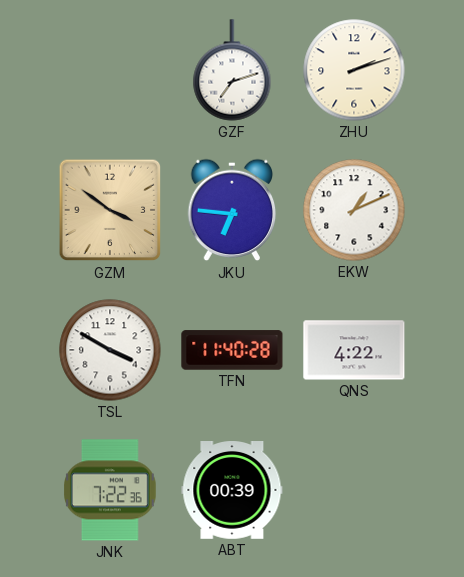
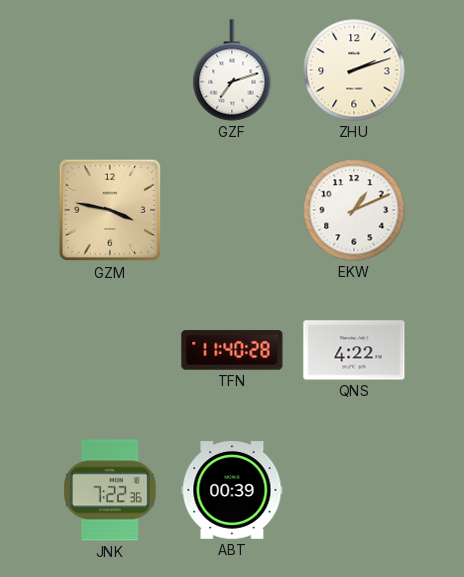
GZM: 3:51 -> 3:47 (110, 210)
JKU: 6:46 -> none (232, 210)
TSL: 3:50 -> none (110, 350)
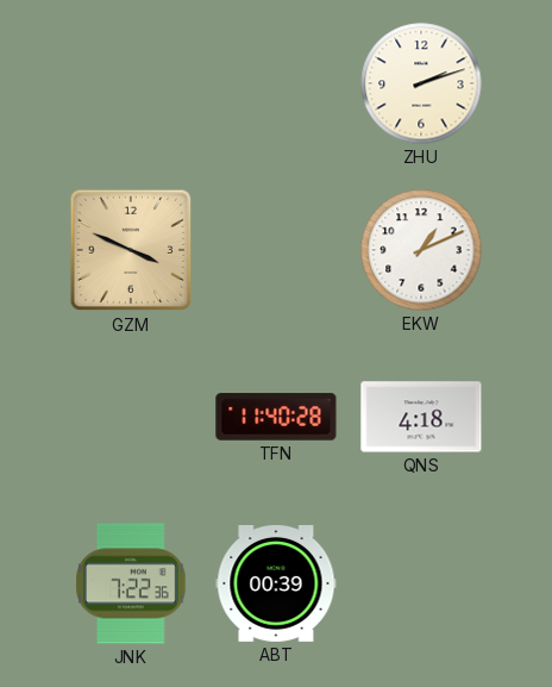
GZF: 7:12 -> none (232, 70)
GZM: 3:47 -> 3:49 (131, 250)
QNS: 4:22 -> 4:18 (421, 417)
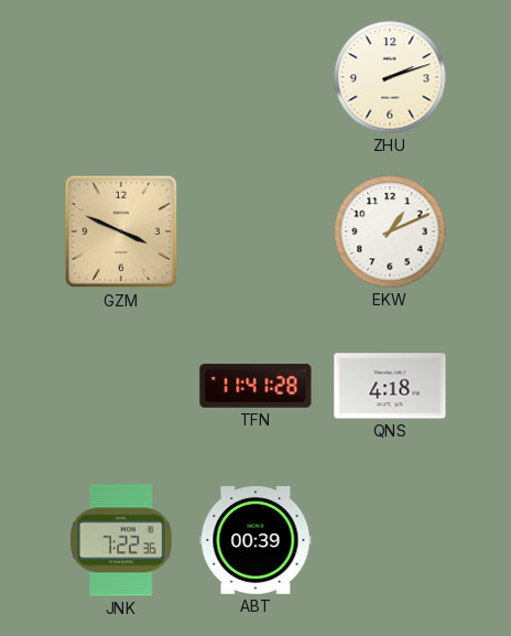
TFN: 11:40 -> 11:41 (255, 386)
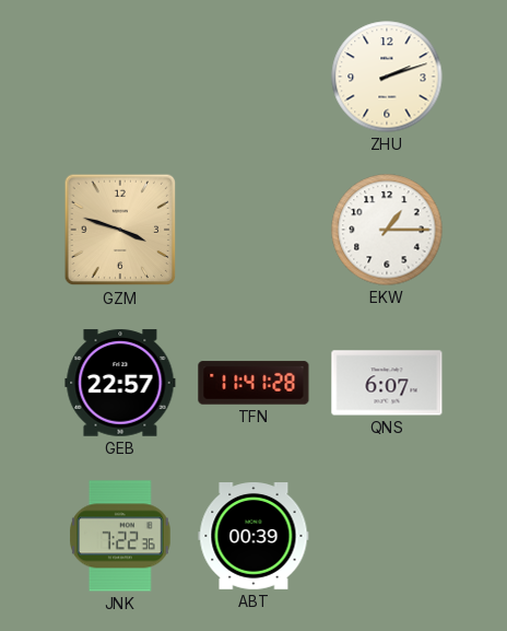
GZM: 3:49 -> 3:48 (120, 230)
EKW: 1:11 -> 1:15 (387, 230)
GEB: none -> 22:57 (120, 383)
QNS: 4:18 -> 6:07 (387, 383)
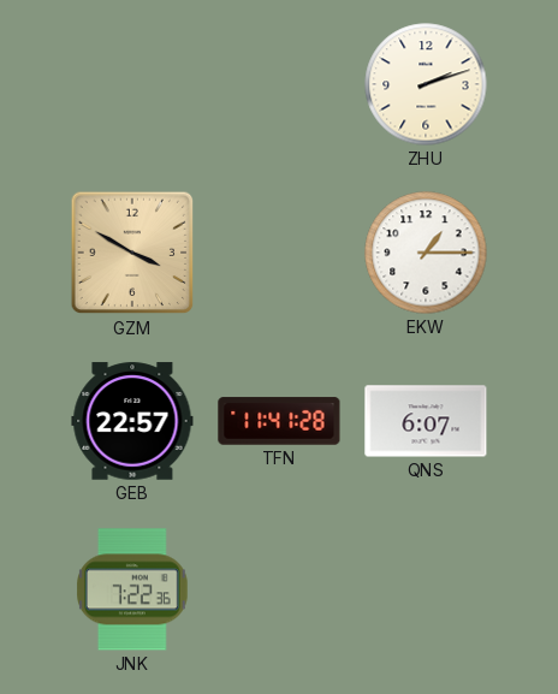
GZM: 3:48 -> 3:50 (132, 253)
ABT: 00:39 -> none (253, 537)
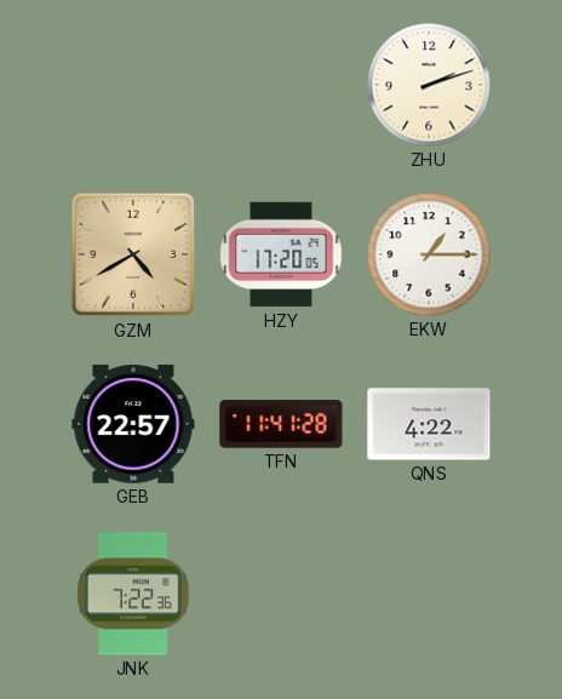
GZM: 3:50 -> 4:40 (133, 254)
HZY: none -> 17:20 (281, 254)
QNS: 6:07 -> 4:22 (429, 424)
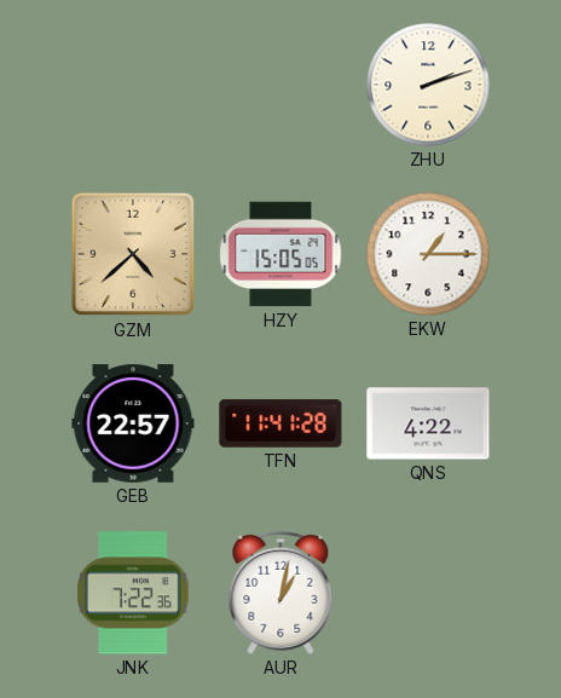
GZM: 4:40 -> 4:38 (133, 254)
HZY: 17:20 -> 15:05 (280, 254)
AUR: none -> 1:02 (280, 593)
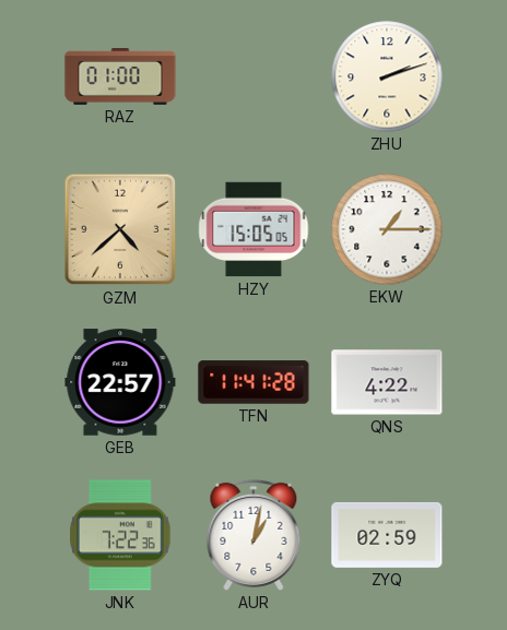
RAZ: none -> 01:00 (120, 78)
ZYQ: none -> 02:59 (387, 535)
